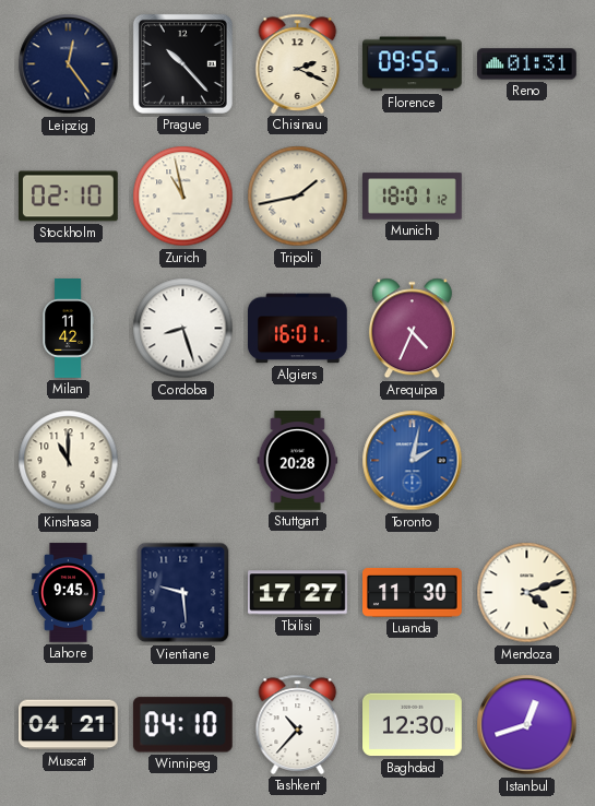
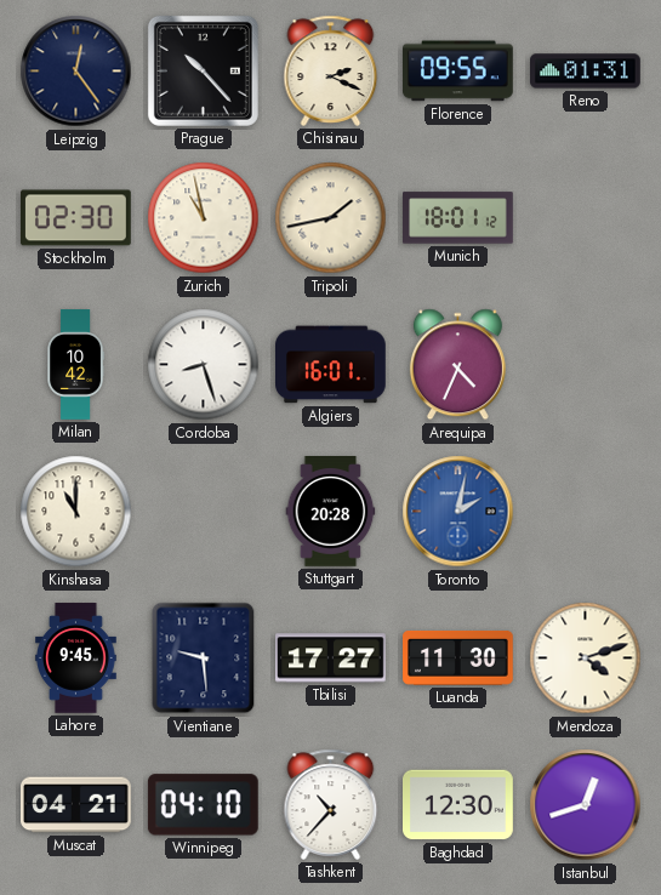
Stockholm: 02:10 -> 02:30 (76, 218)
Milan: 11:42 -> 10:42 (75, 365)
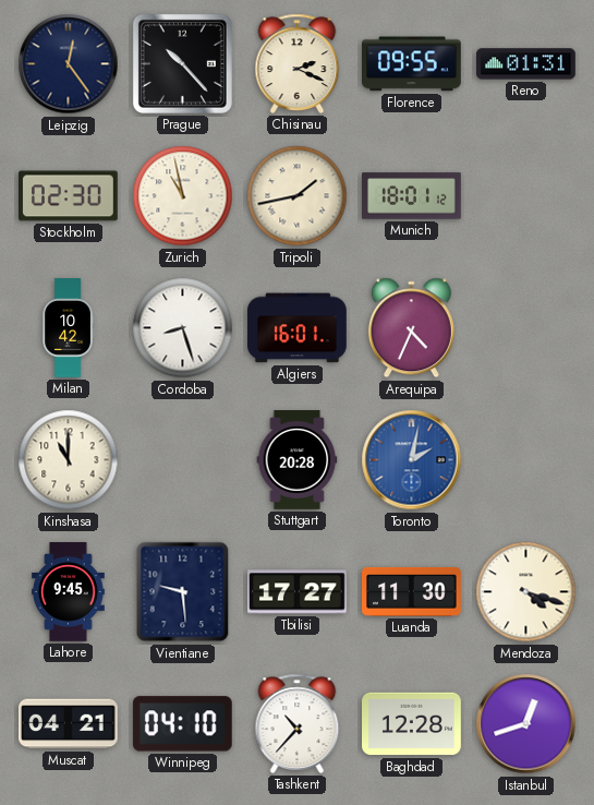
Mendoza: 4:12 -> 4:18 (526, 592)
Baghdad: 12:30 -> 12:28 (412, 724)
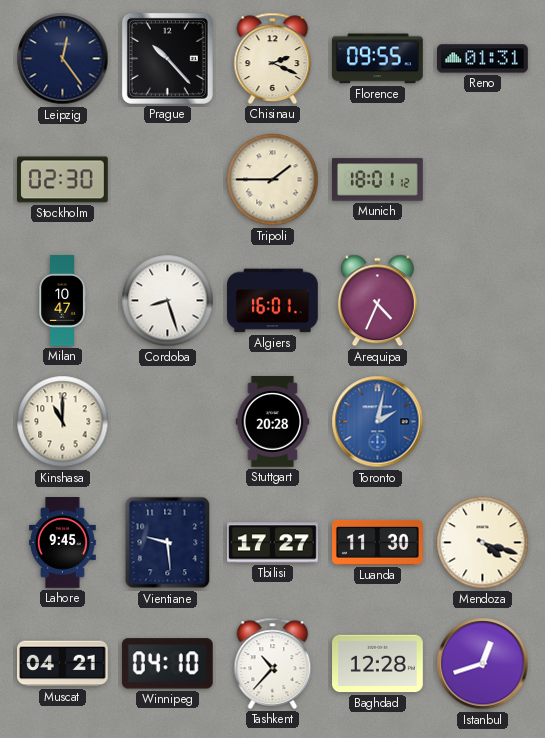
Zurich: 10:58 -> none (183, 196)
Tripoli: 1:43 -> 1:45 (273, 180)
Milan: 10:42 -> 10:47 (62, 301)
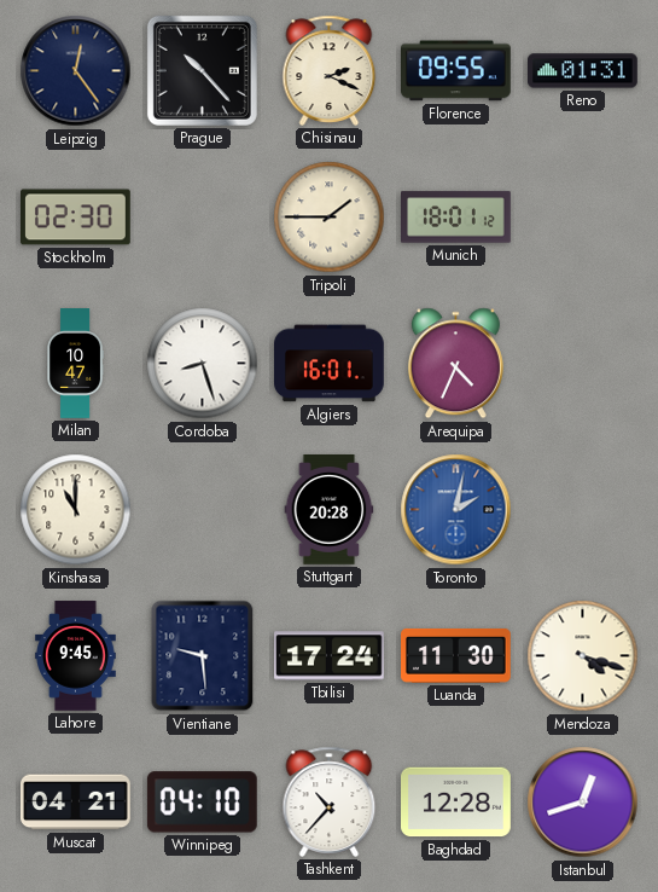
Tbilisi: 17:27 -> 17:24 (330, 656)
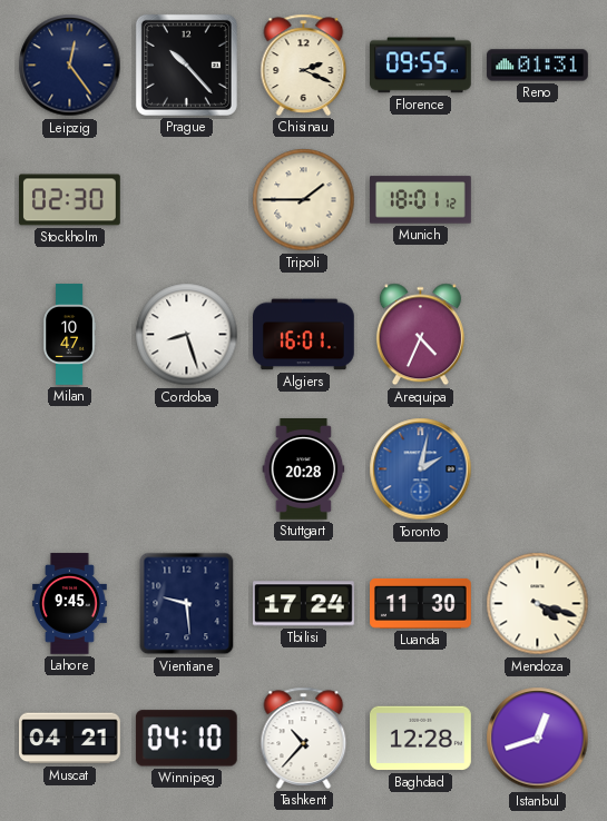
Kinshasa: 11:00 -> none (76, 510)
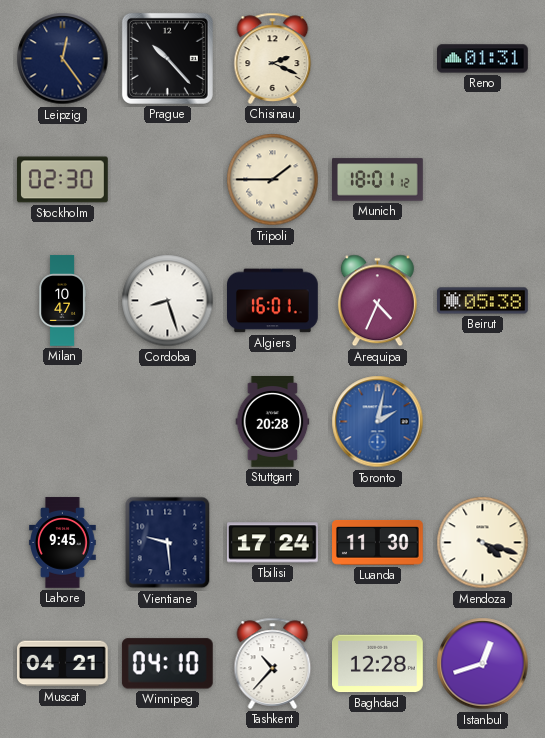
Florence: 09:55 -> none (421, 66)
Beirut: none -> 05:38 (483, 301)
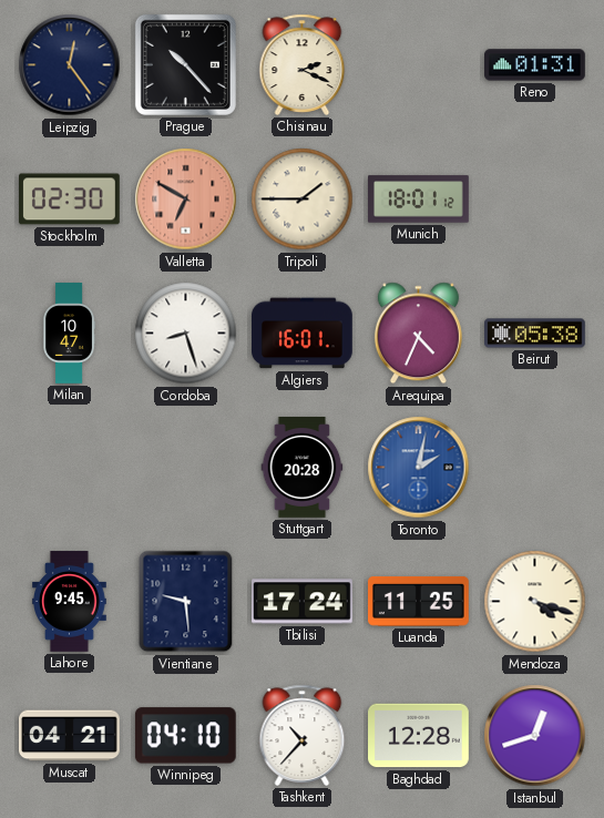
Valletta: none -> 6:50 (186, 200)
Luanda: 11:30 -> 11:25 (419, 601)
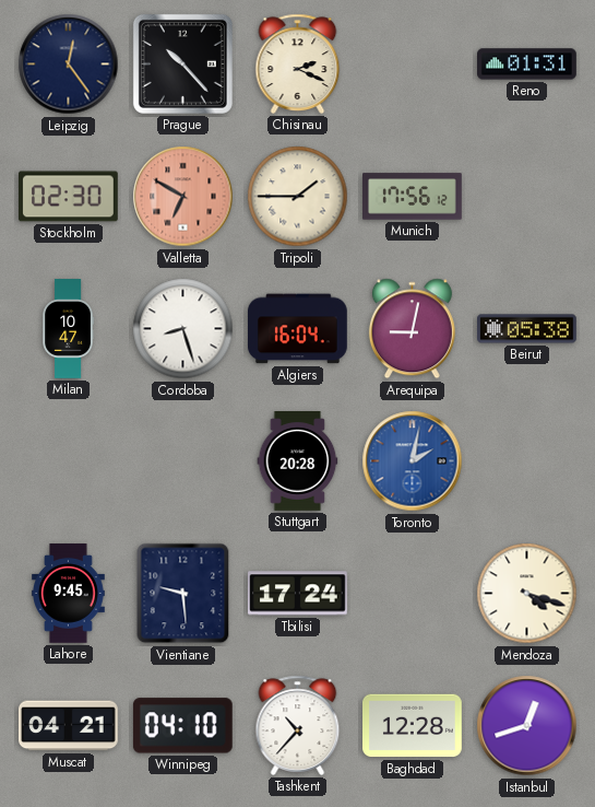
Munich: 18:01 -> 17:56 (413, 197)
Algiers: 16:01 -> 16:04 (298, 329)
Arequipa: 4:34 -> 9:02 (412, 329)
Luanda: 11:25 -> none (419, 601)
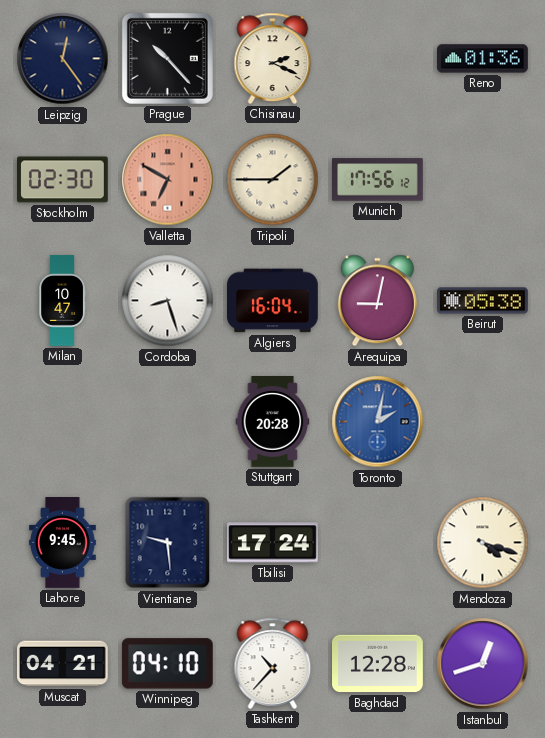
Reno: 01:31 -> 01:36 (483, 59)
